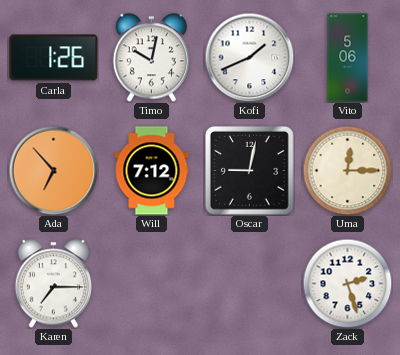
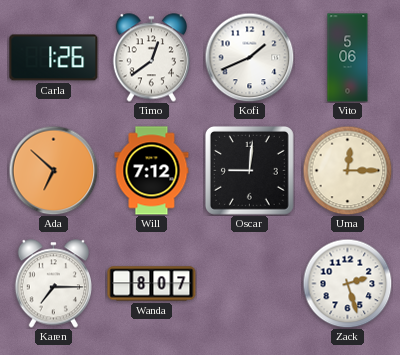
Timo: 10:02 -> 12:39 (151, 58)
Ada: 6:53 -> 6:52 (53, 170)
Oscar: 9:02 -> 9:01 (249, 170)
Wanda: none -> 8:07 (152, 284)
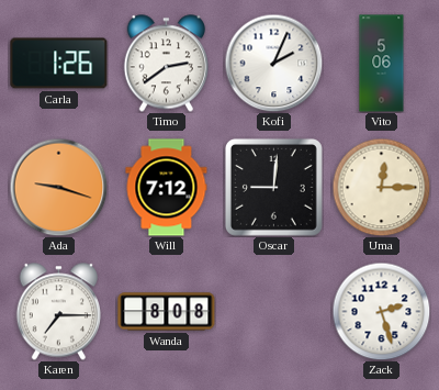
Timo: 12:39 -> 2:39 (166, 64)
Kofi: 1:41 -> 2:04 (273, 63)
Ada: 6:52 -> 9:18 (58, 187)
Wanda: 8:07 -> 8:08 (167, 312)
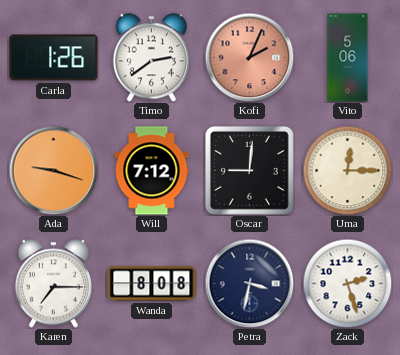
Kofi dial: white -> salmon (249, 57)
Petra: none -> 3:32 (249, 283)
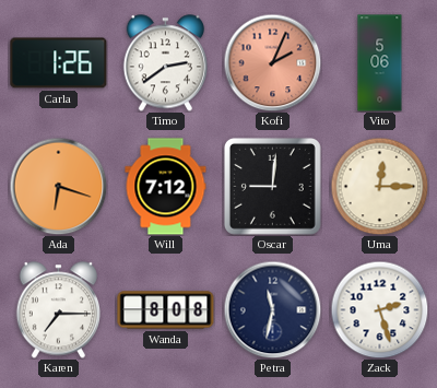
Ada: 9:18 -> 6:18 (58, 186)
Petra: 3:32 -> 11:32 (272, 309)
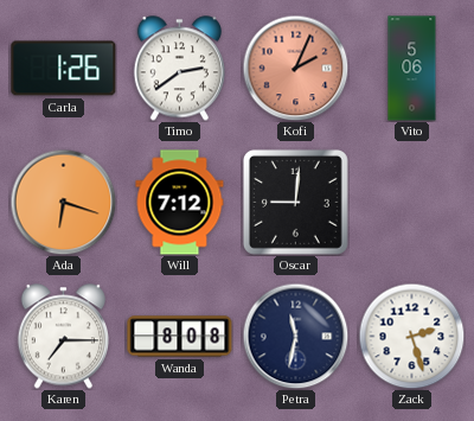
Uma: 12:15 -> none (379, 186)
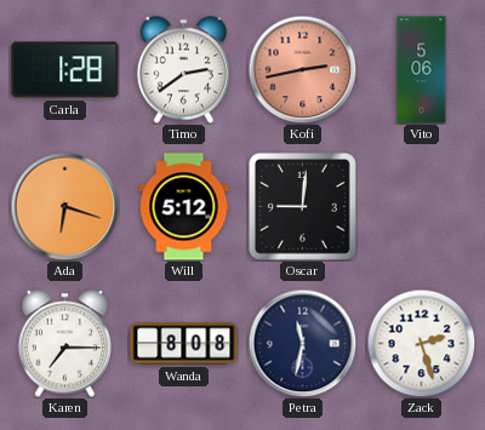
Carla: 1:26 -> 1:28 (65, 70)
Kofi: 2:04 -> 2:43 (302, 69)
Will: 7:12 -> 5:12 (184, 207)
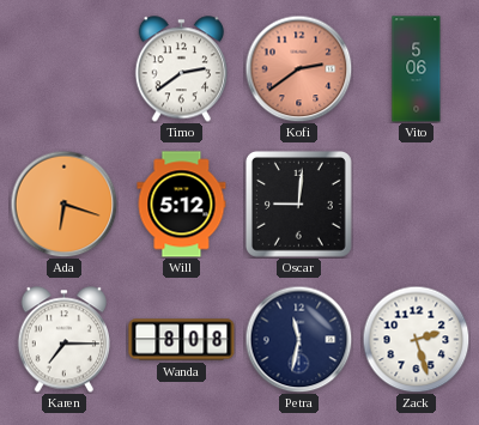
Carla: 1:28 -> none (65, 70)
Kofi: 2:43 -> 2:39 (298, 68)
